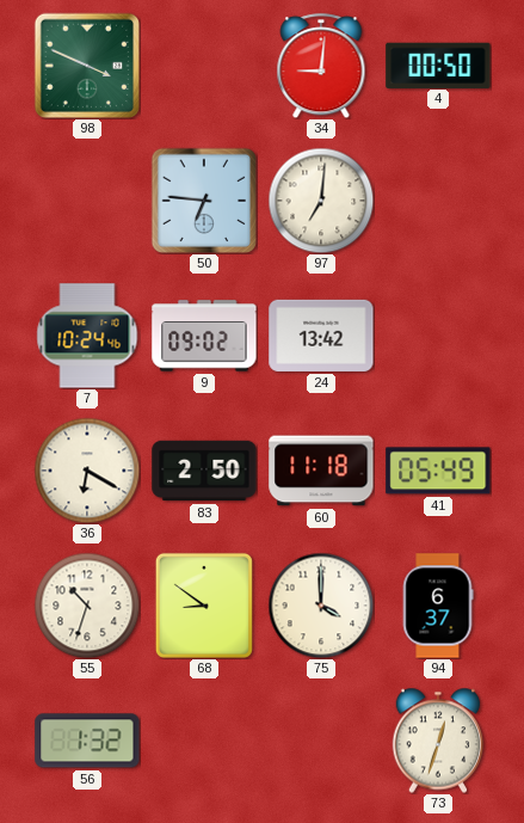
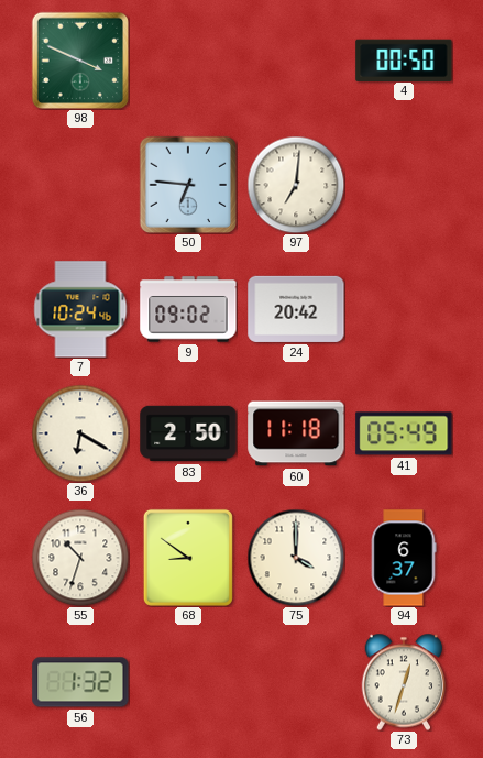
34: 9:01 -> none (321, 66)
24: 13:42 -> 20:42 (296, 309)
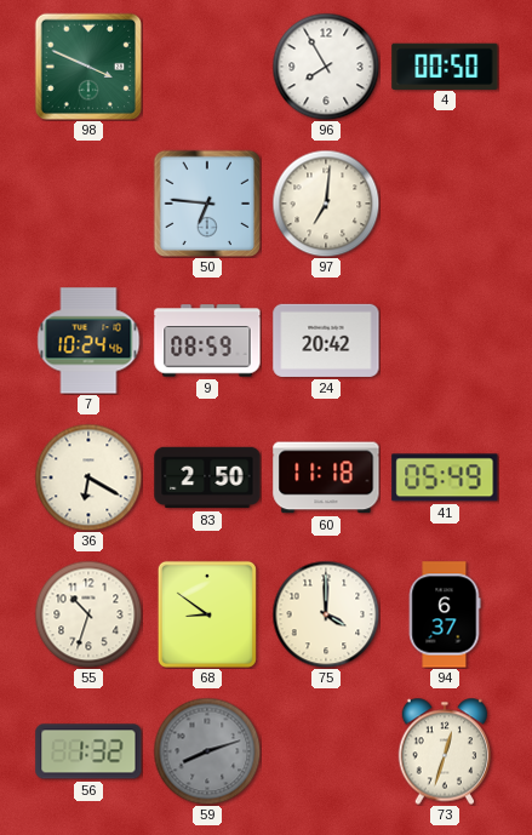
96: none -> 7:55 (326, 67)
9: 09:02 -> 08:59 (207, 341)
59: none -> 8:12 (207, 751)
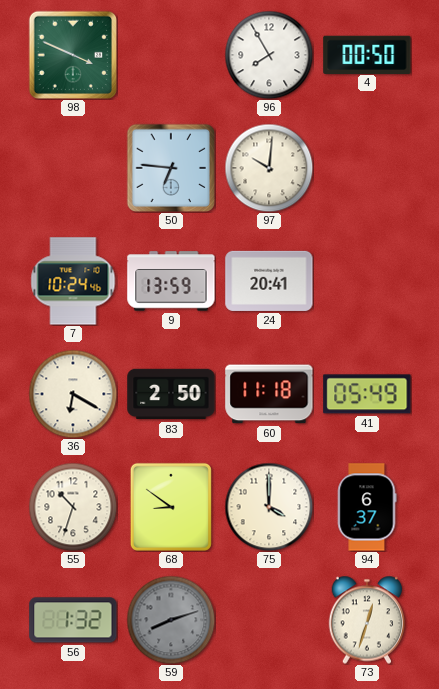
97: 7:01 -> 10:01 (269, 168)
9: 08:59 -> 13:59 (171, 281)
24: 20:42 -> 20:41 (269, 281)
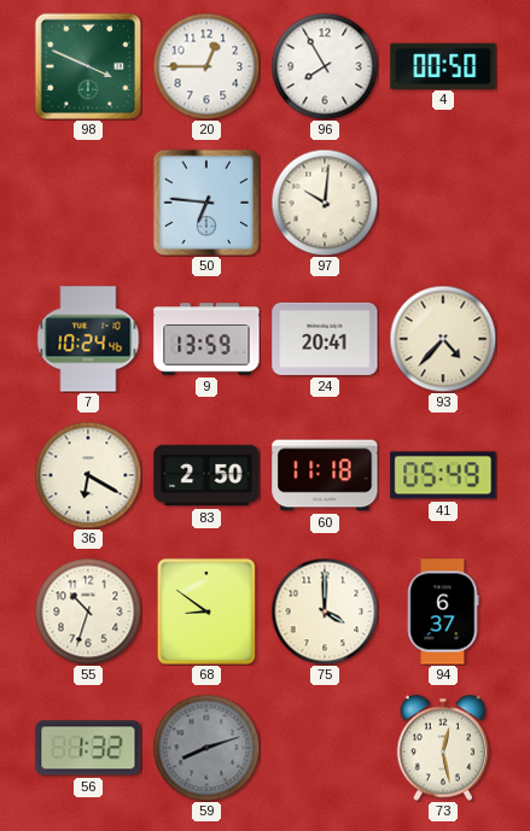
20: none -> 12:45 (206, 66)
93: none -> 4:37 (443, 339)
73: 12:33 -> 12:28 (443, 748)
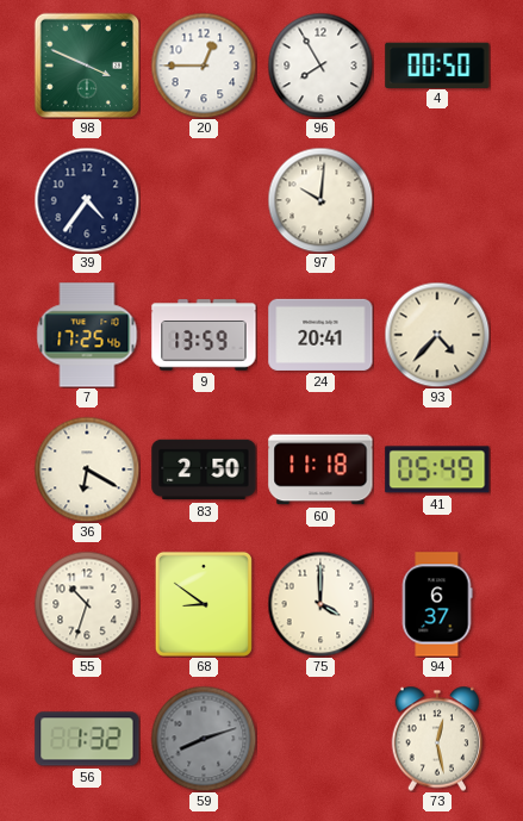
39: none -> 4:36 (87, 200)
50: 6:46 -> none (205, 201)
7: 10:24 -> 17:25 (87, 335)
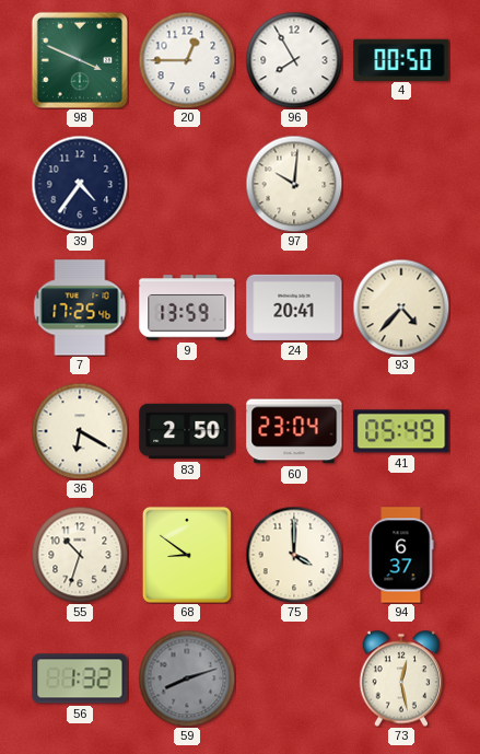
60: 11:18 -> 23:04 (294, 431)
